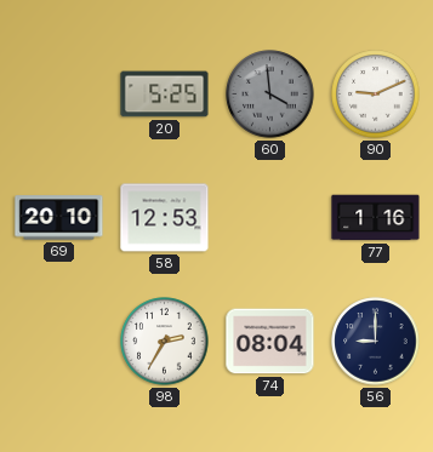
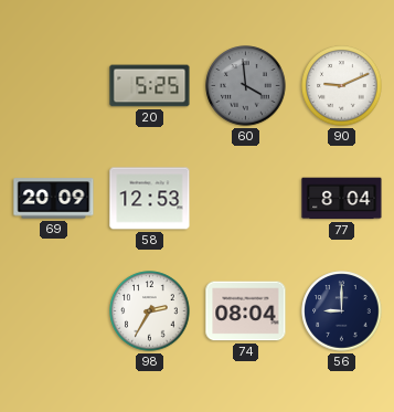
69: 20:10 -> 20:09 (54, 199)
77: 1:16 -> 8:04 (342, 199)
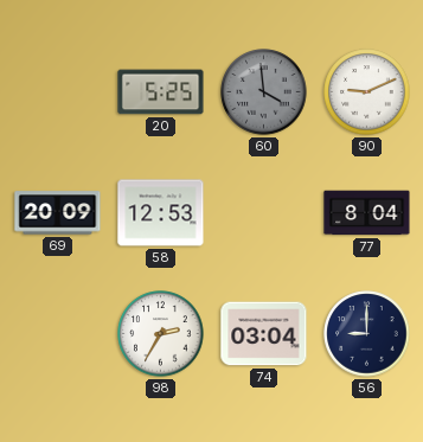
74: 08:04 -> 03:04 (264, 334)
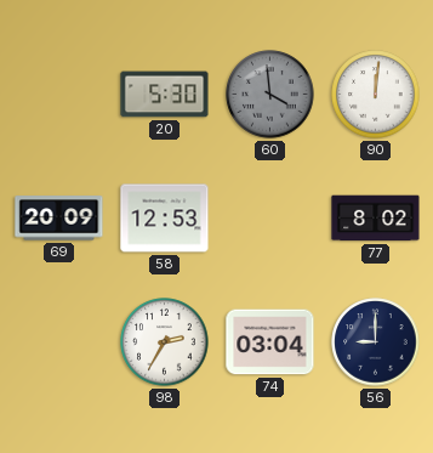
20: 5:25 -> 5:30 (165, 95)
90: 9:11 -> 12:01 (376, 95)
77: 8:04 -> 8:02 (376, 219)
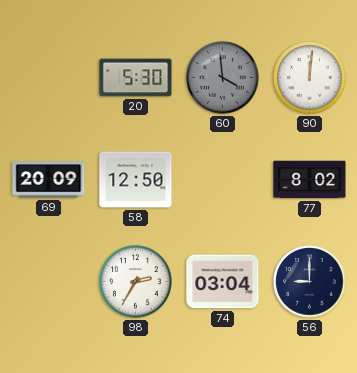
58: 12:53 -> 12:50 (136, 180)
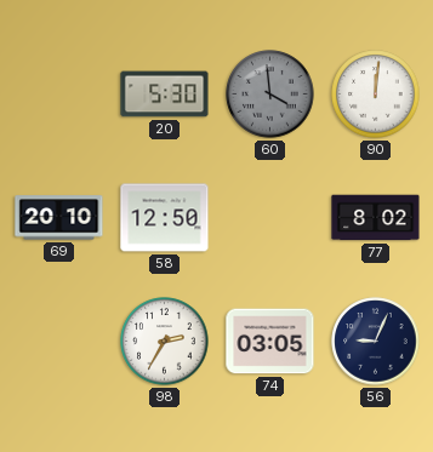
69: 20:09 -> 20:10 (59, 218)
74: 03:04 -> 03:05 (270, 342)
56: 9:00 -> 9:04 (376, 342)
